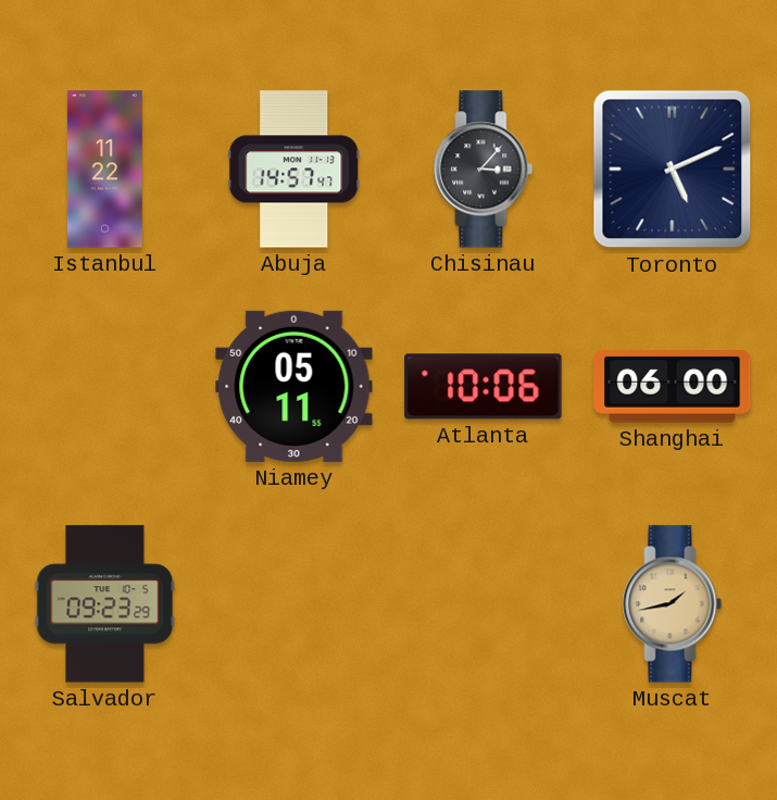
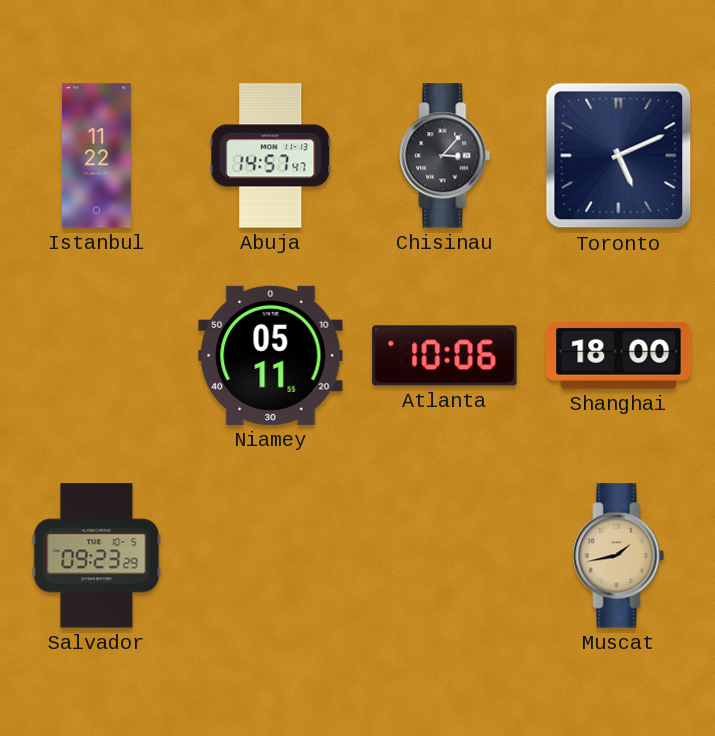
Shanghai: 06:00 -> 18:00 (619, 356)
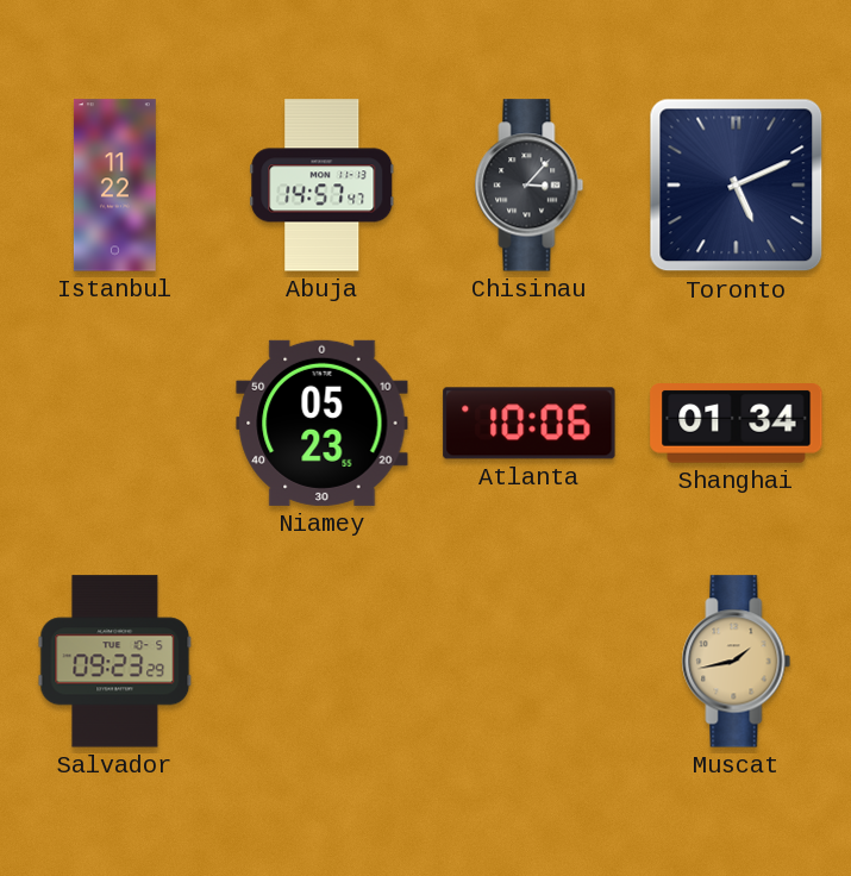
Niamey: 05:11 -> 05:23 (323, 423)
Shanghai: 18:00 -> 01:34 (737, 424)
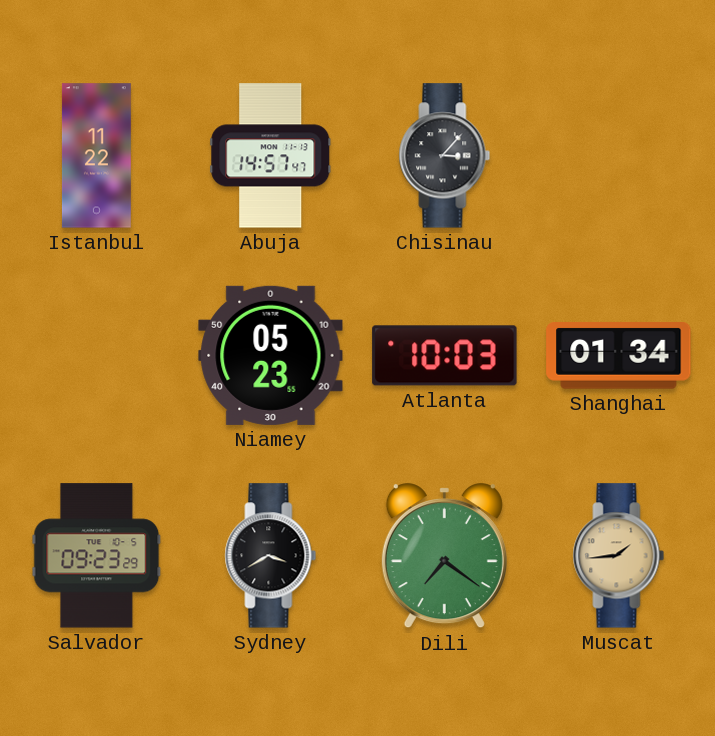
Toronto: 5:11 -> none (737, 186)
Atlanta: 10:06 -> 10:03 (445, 356)
Sydney: none -> 3:40 (271, 556)
Dili: none -> 7:21 (444, 556)
Muscat: 1:43 -> 1:44 (619, 556)
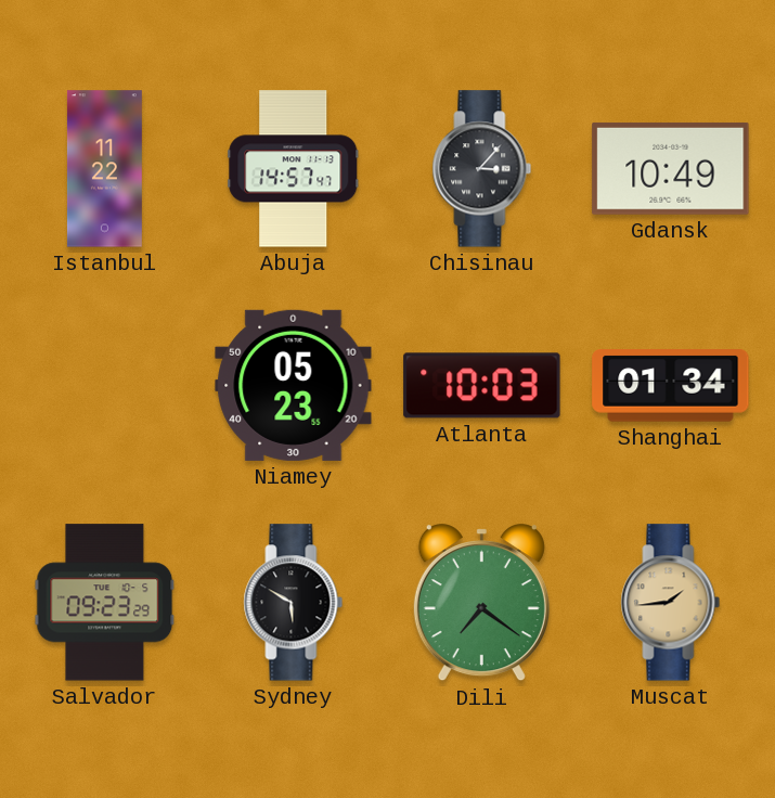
Gdansk: none -> 10:49 (671, 168)
Sydney: 3:40 -> 5:50 (294, 603)
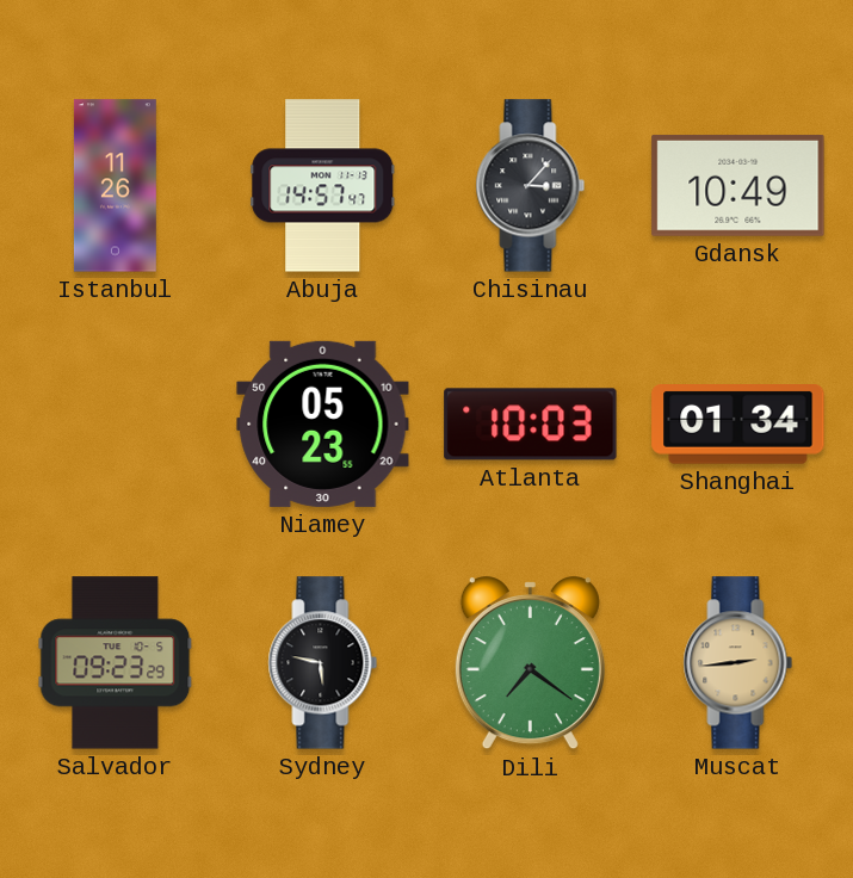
Istanbul: 11:22 -> 11:26 (115, 186)
Sydney: 5:50 -> 5:47 (323, 663)
Muscat: 1:44 -> 2:44 (738, 663)
